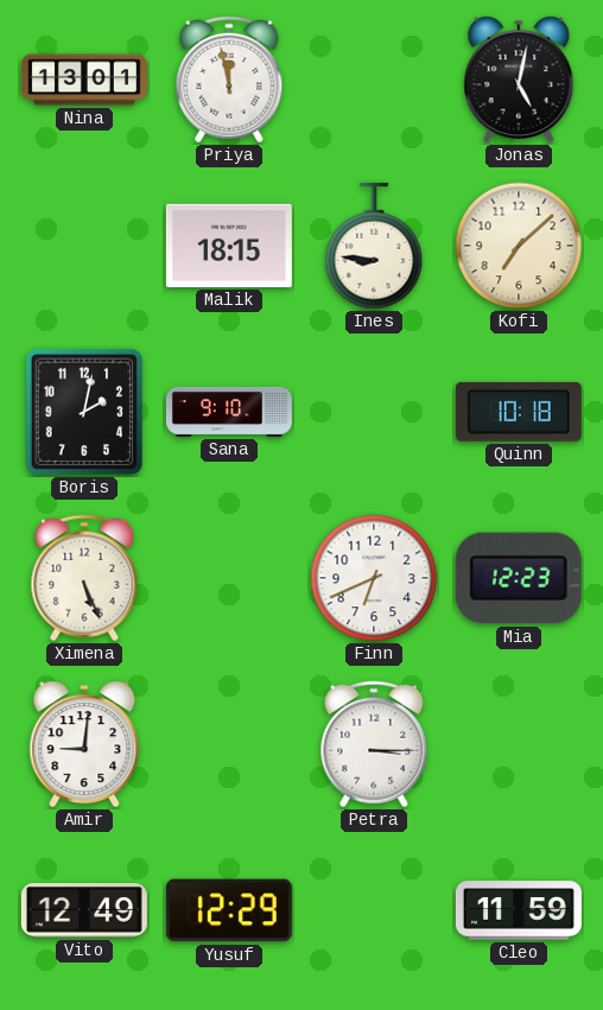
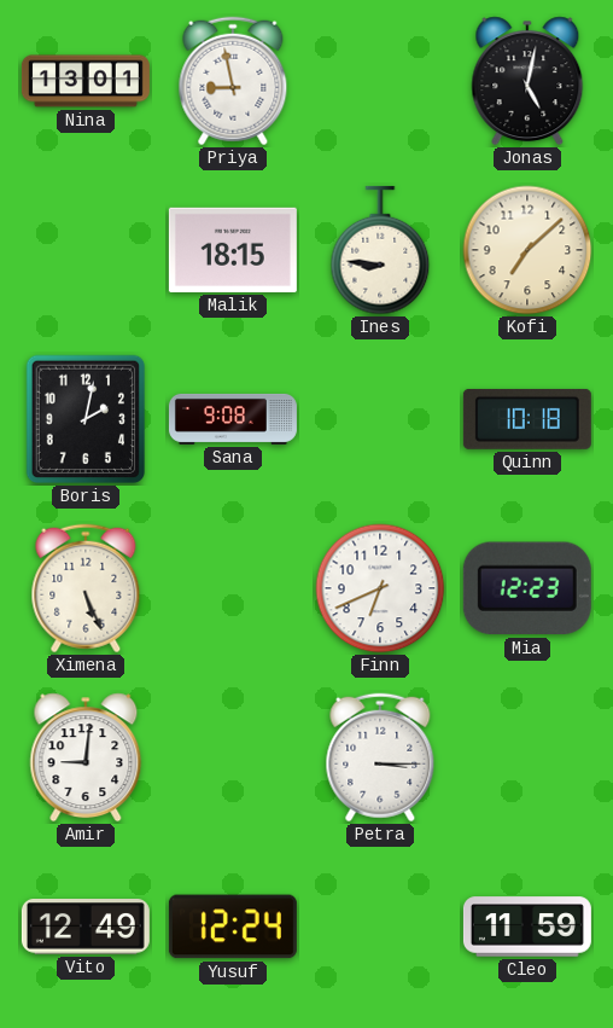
Priya: 11:58 -> 8:58 (233, 81)
Sana: 9:10 -> 9:08 (233, 419)
Yusuf: 12:29 -> 12:24 (233, 927)
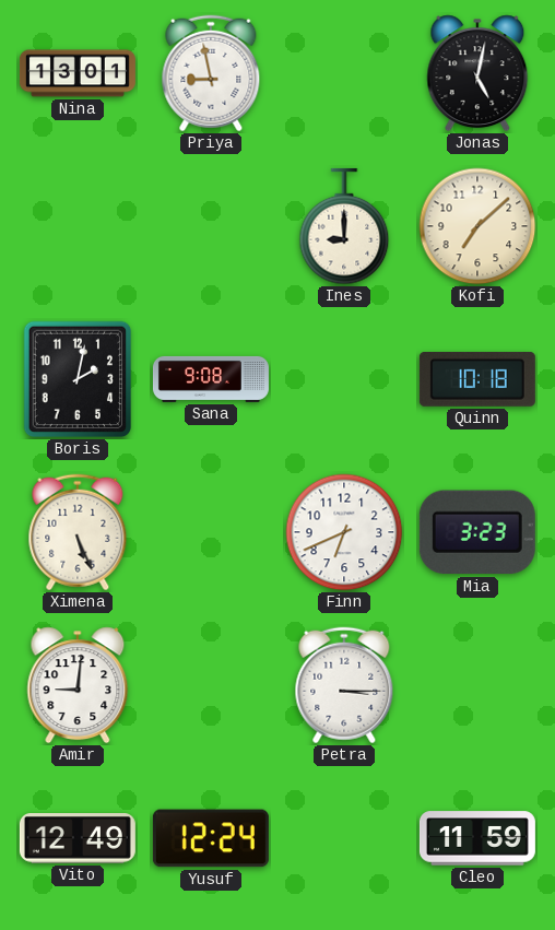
Malik: 18:15 -> none (233, 250)
Ines: 8:46 -> 9:00 (344, 226)
Mia: 12:23 -> 3:23 (477, 532)
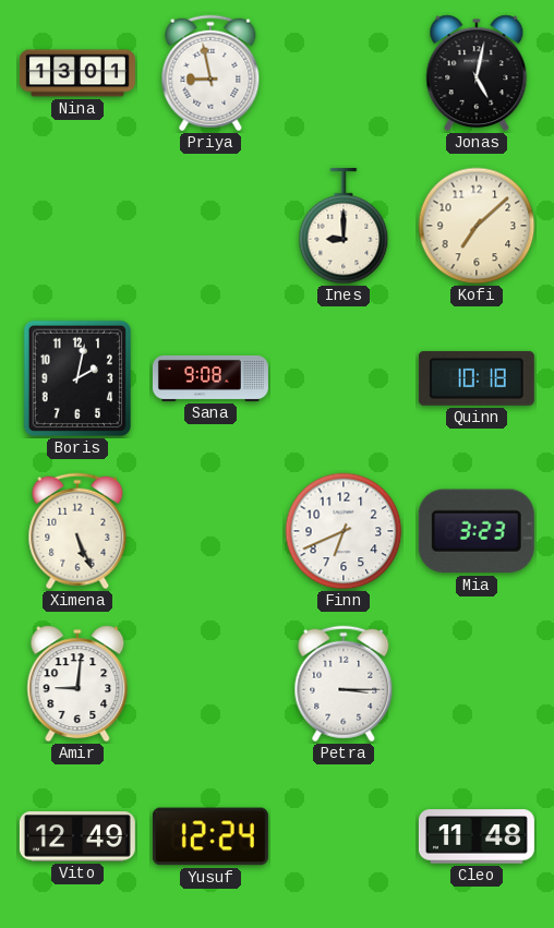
Cleo: 11:59 -> 11:48 (477, 836)
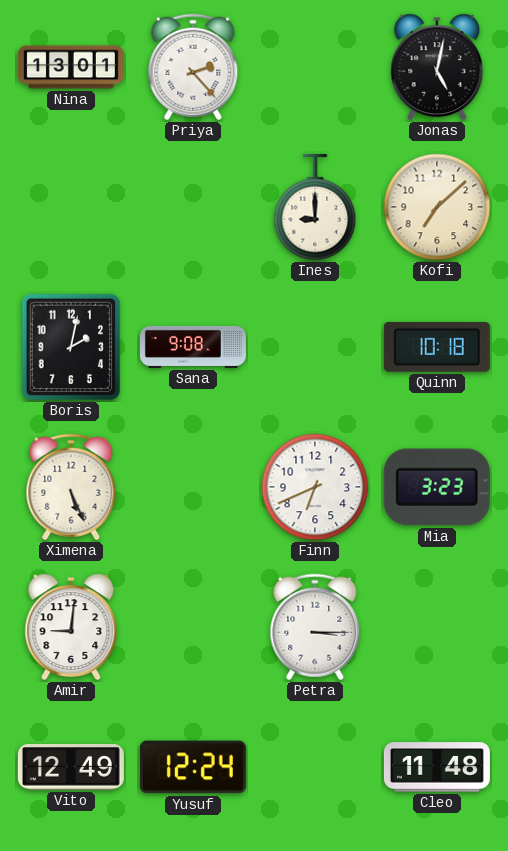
Priya: 8:58 -> 2:23 (193, 67)
